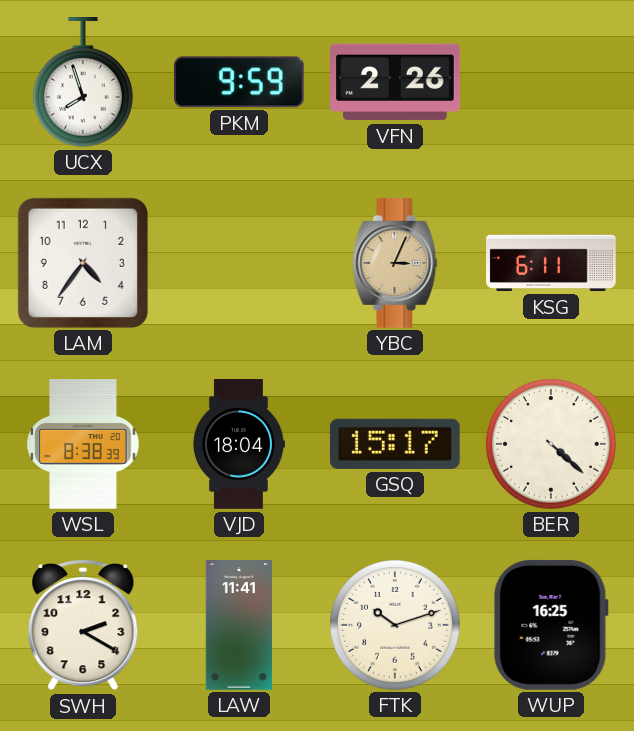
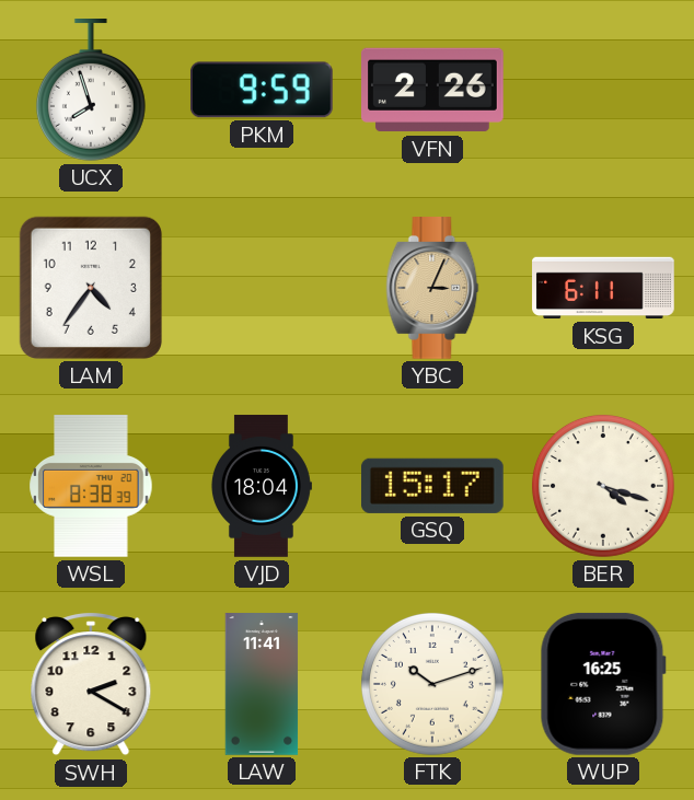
BER: 4:22 -> 4:18 (603, 486)
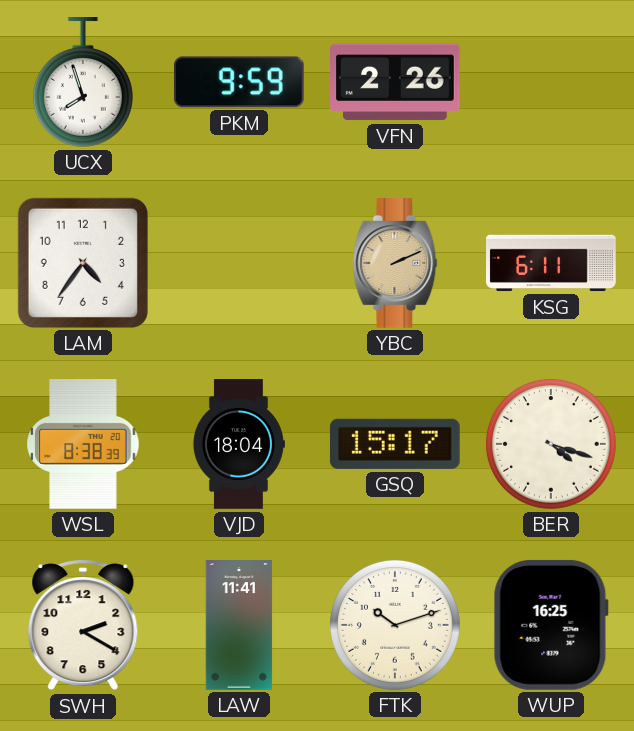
YBC: 3:04 -> 2:11 (395, 264)
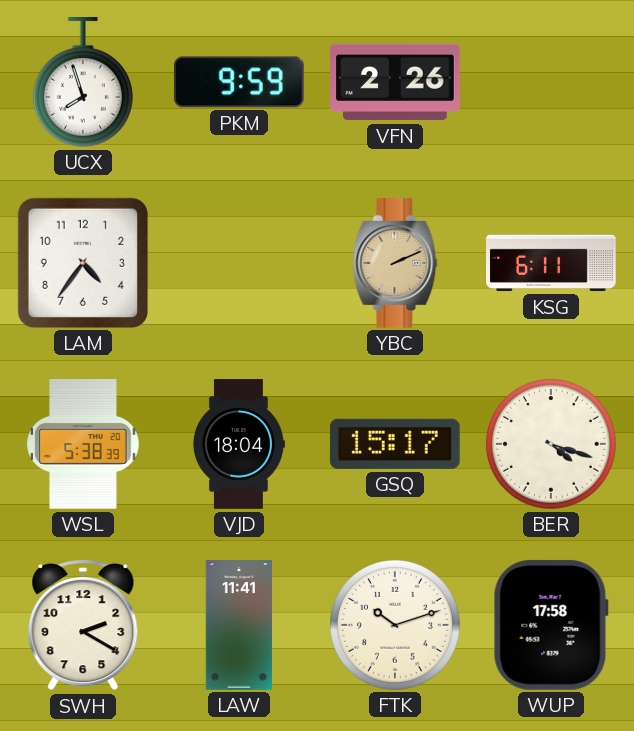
WSL: 8:38 -> 5:38 (83, 445)
WUP: 16:25 -> 17:58 (551, 625)
